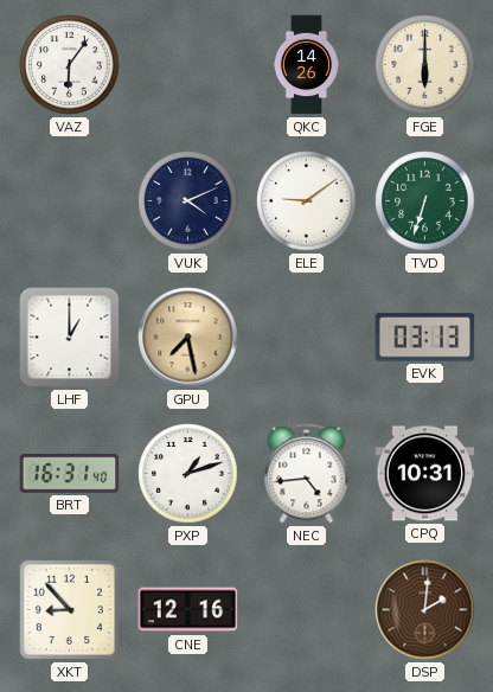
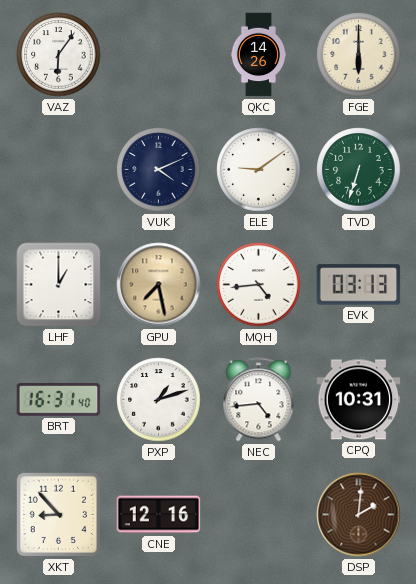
MQH: none -> 4:44 (259, 285)
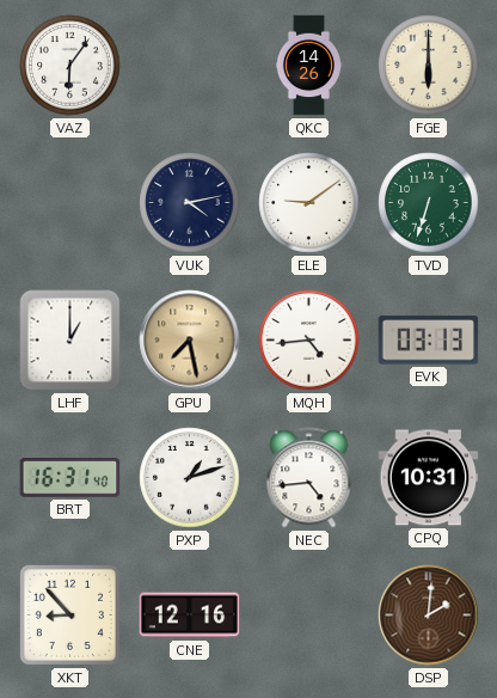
VUK: 4:11 -> 4:13 (190, 203)
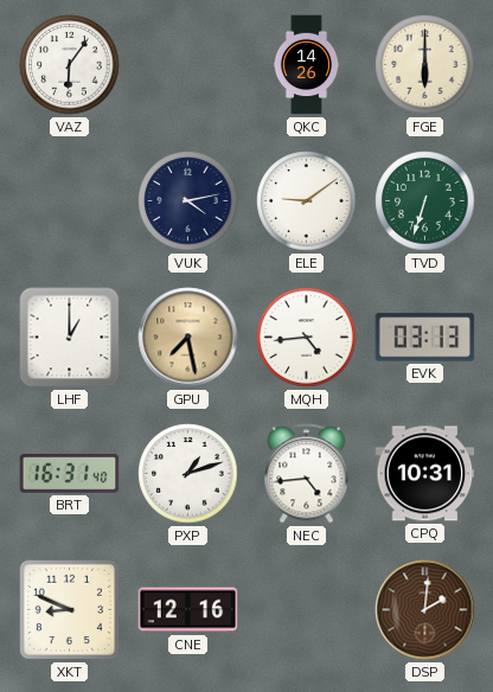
XKT: 8:53 -> 8:49 (69, 609)
